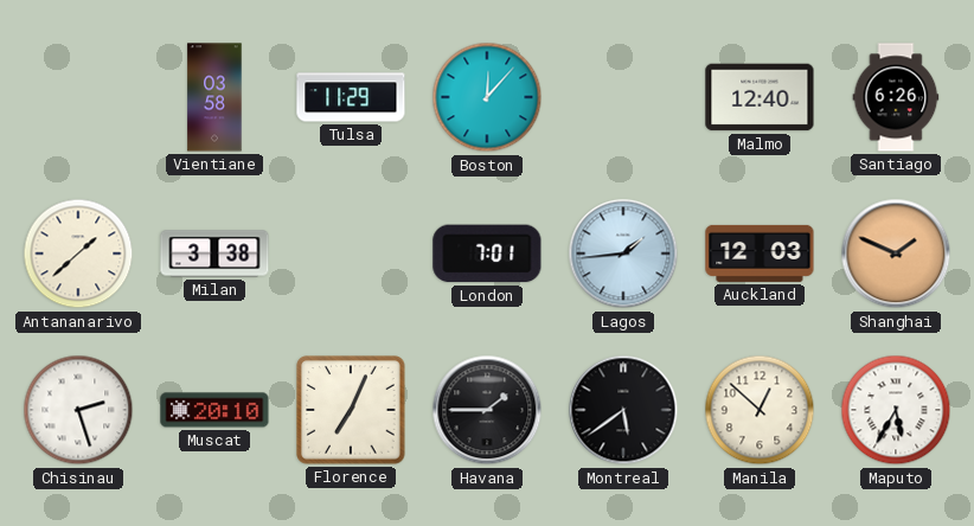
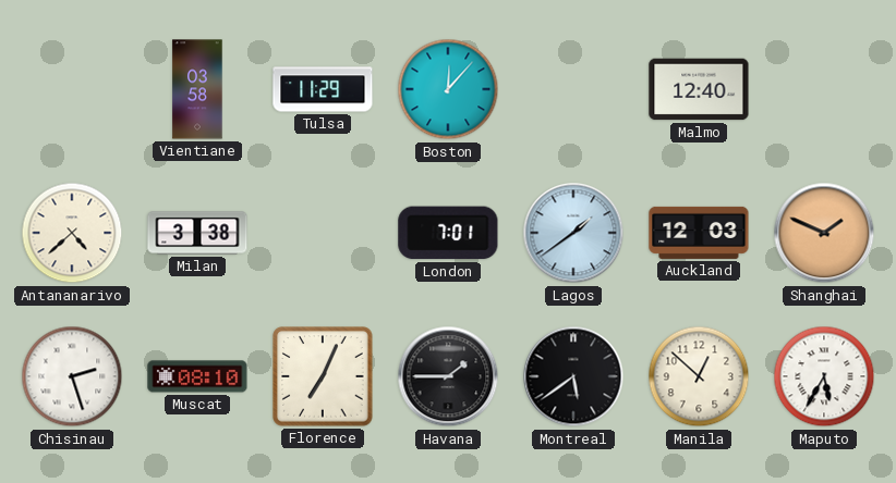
Santiago: 6:26 -> none (896, 97)
Antananarivo: 1:38 -> 4:38 (72, 233)
Lagos: 1:44 -> 1:39 (573, 233)
Muscat: 20:10 -> 08:10 (197, 376)
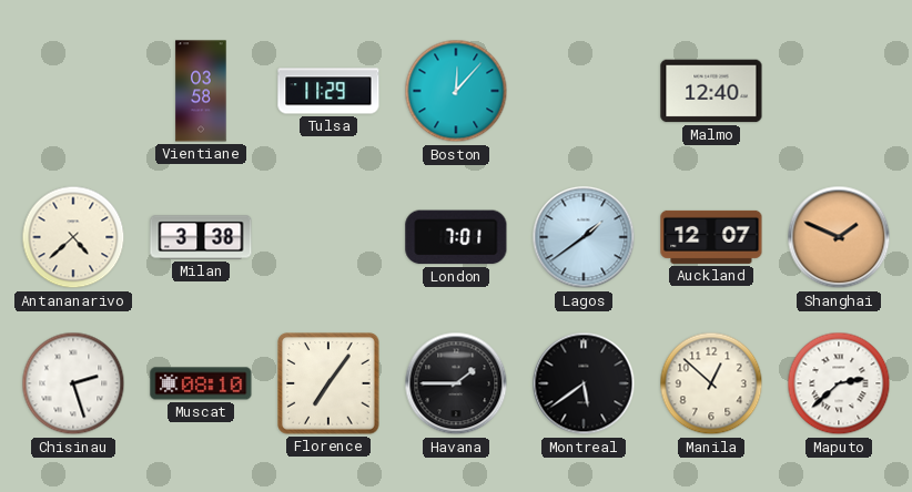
Auckland: 12:03 -> 12:07 (711, 237)
Florence: 7:04 -> 7:06 (328, 383)
Maputo: 5:35 -> 2:38 (839, 383)
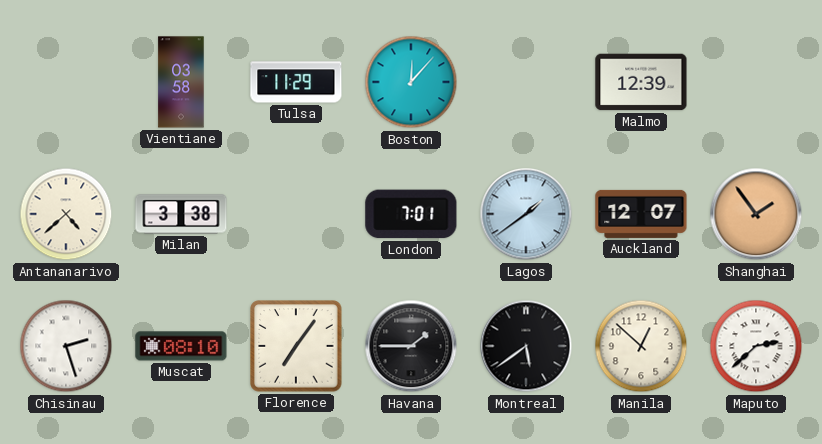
Malmo: 12:40 -> 12:39 (641, 82)
Shanghai: 1:49 -> 1:54 (756, 214)
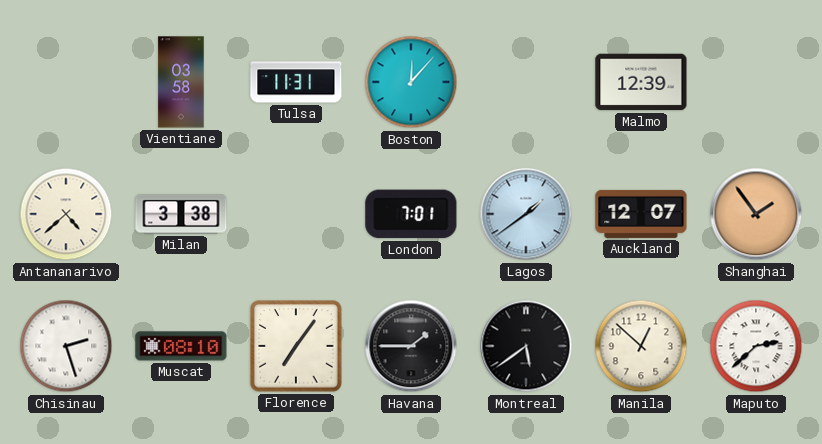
Tulsa: 11:29 -> 11:31 (296, 82)
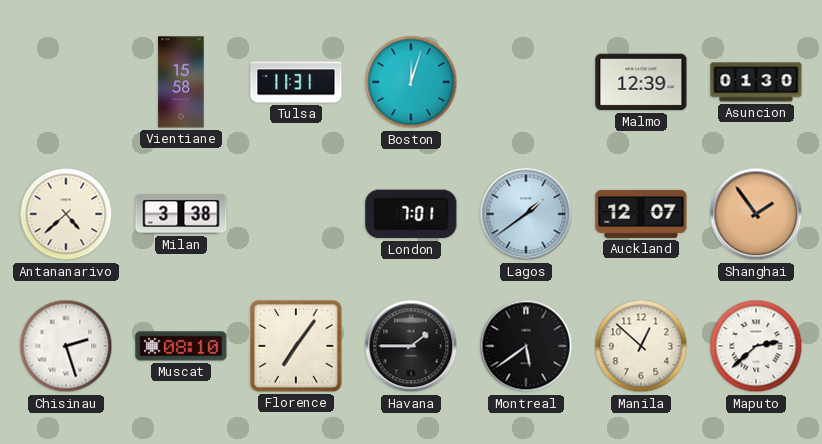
Vientiane: 03:58 -> 15:58 (181, 82)
Boston: 12:07 -> 12:03 (411, 82)
Asuncion: none -> 01:30 (756, 82)
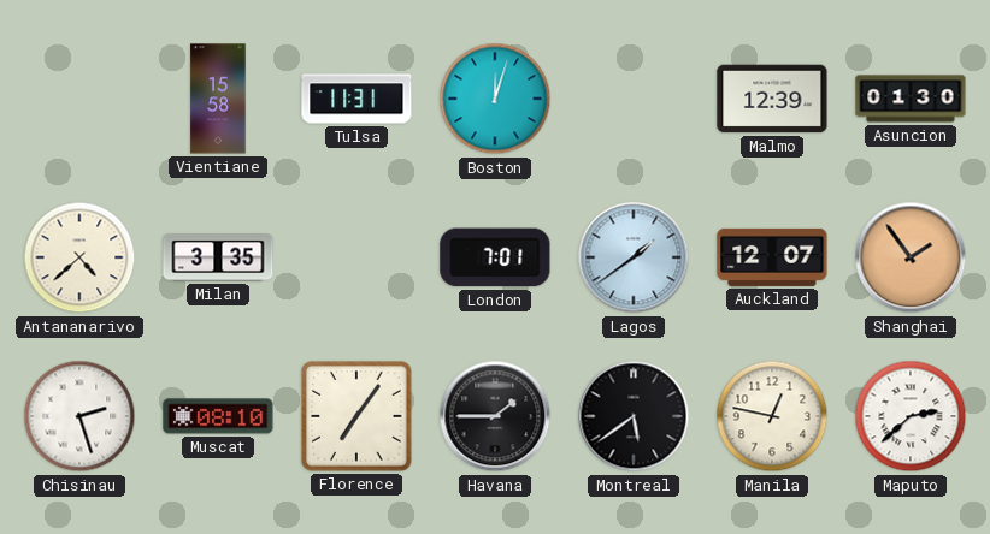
Milan: 3:38 -> 3:35 (218, 257)
Manila: 12:52 -> 12:47 (772, 416)
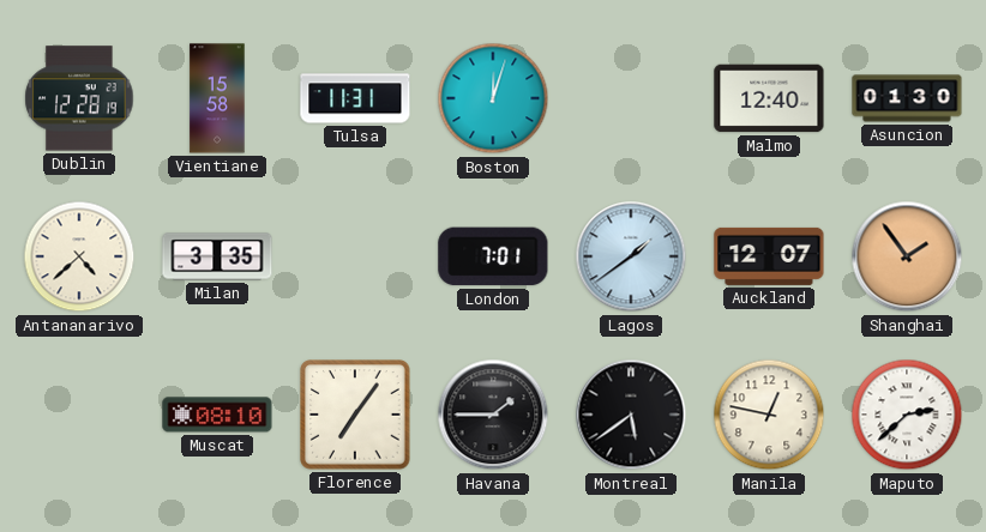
Dublin: none -> 12:28 (79, 98)
Malmo: 12:39 -> 12:40 (769, 98)
Chisinau: 2:27 -> none (79, 416)
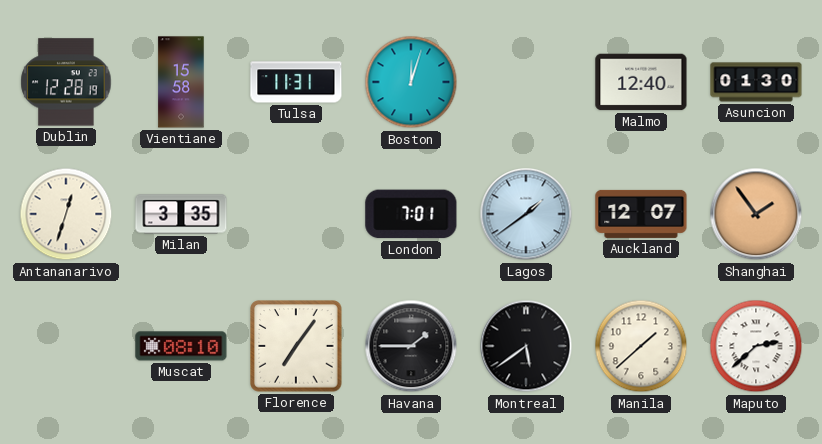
Antananarivo: 4:38 -> 12:33 (66, 214)
Manila: 12:47 -> 1:38 (641, 346)
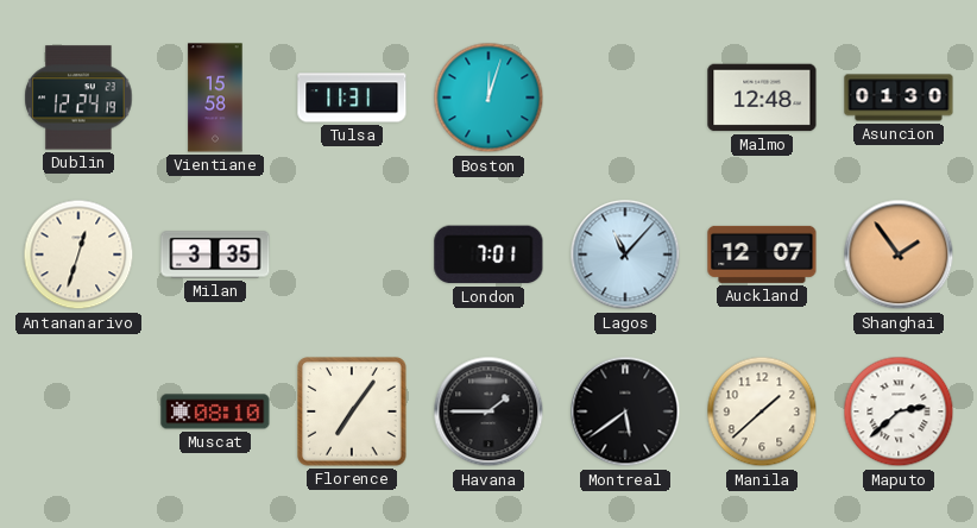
Dublin: 12:28 -> 12:24 (78, 98)
Malmo: 12:40 -> 12:48 (762, 98)
Lagos: 1:39 -> 11:07 (625, 254)
